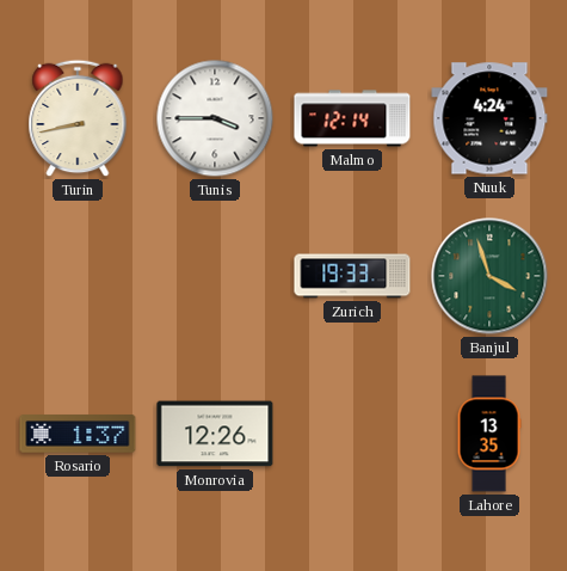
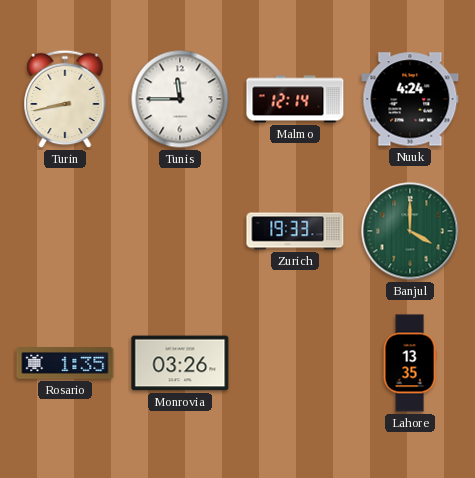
Tunis: 3:45 -> 11:45 (180, 99)
Banjul: 3:57 -> 4:00 (410, 231)
Rosario: 1:37 -> 1:35 (65, 363)
Monrovia: 12:26 -> 03:26 (180, 363)
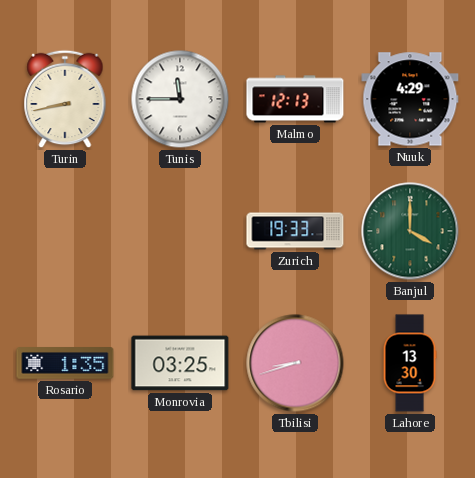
Malmo: 12:14 -> 12:13 (295, 99)
Nuuk: 4:24 -> 4:29 (410, 99)
Monrovia: 03:26 -> 03:25 (180, 363)
Tbilisi: none -> 8:42 (295, 363)
Lahore: 13:35 -> 13:30 (410, 363)
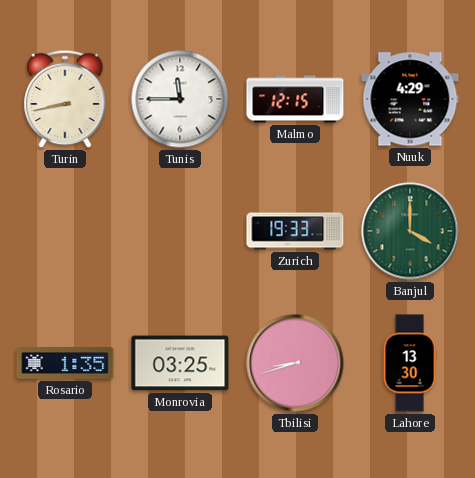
Malmo: 12:13 -> 12:15 (295, 99)
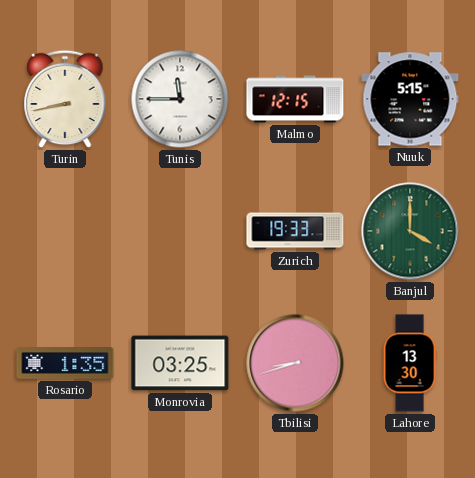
Nuuk: 4:29 -> 5:15 (410, 99)
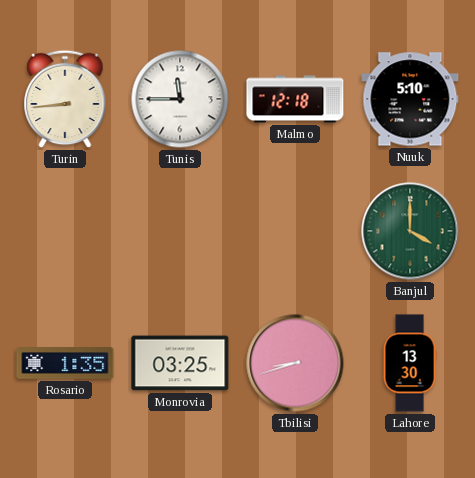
Turin: 8:43 -> 8:44 (65, 99)
Malmo: 12:15 -> 12:18 (295, 99)
Nuuk: 5:15 -> 5:10 (410, 99)
Zurich: 19:33 -> none (295, 231)
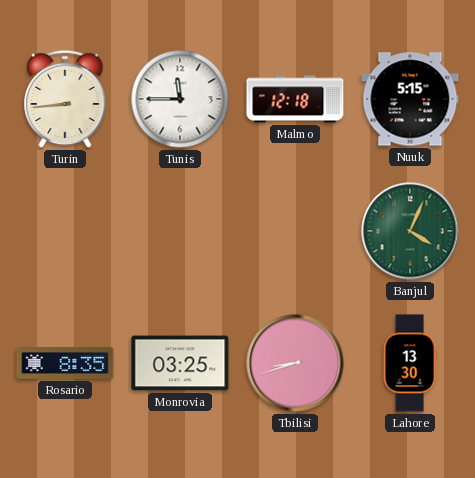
Nuuk: 5:10 -> 5:15 (410, 99)
Banjul: 4:00 -> 4:04 (410, 231)
Rosario: 1:35 -> 8:35 (65, 363)
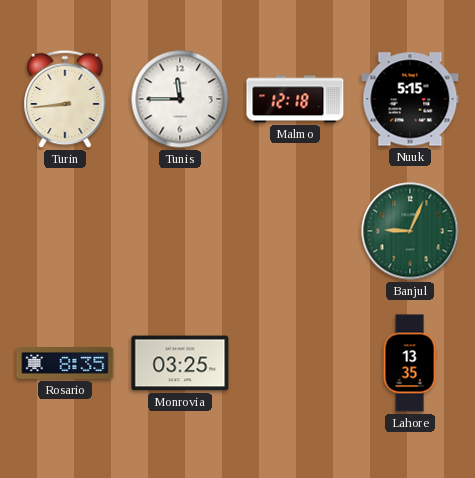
Banjul: 4:04 -> 9:04 (410, 231)
Tbilisi: 8:42 -> none (295, 363)
Lahore: 13:30 -> 13:35 (410, 363)
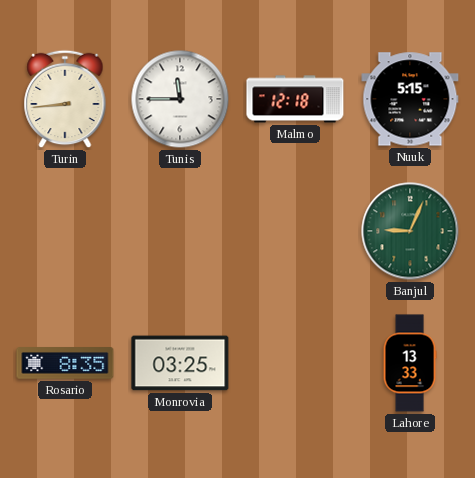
Lahore: 13:35 -> 13:33 (410, 363)
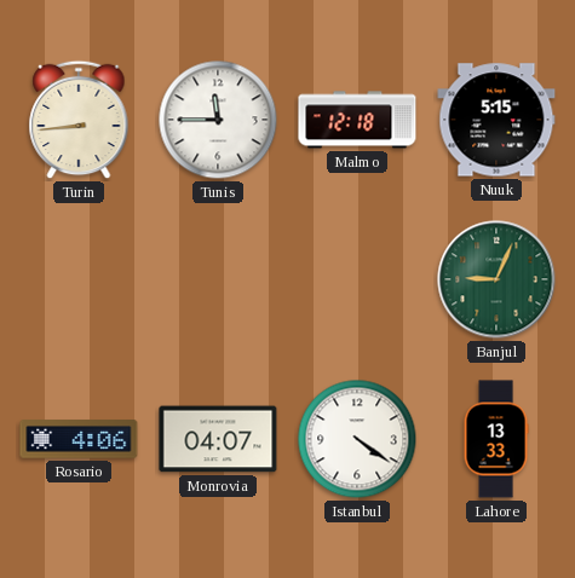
Rosario: 8:35 -> 4:06 (79, 439)
Monrovia: 03:25 -> 04:07 (218, 439)
Istanbul: none -> 4:21 (357, 439)
